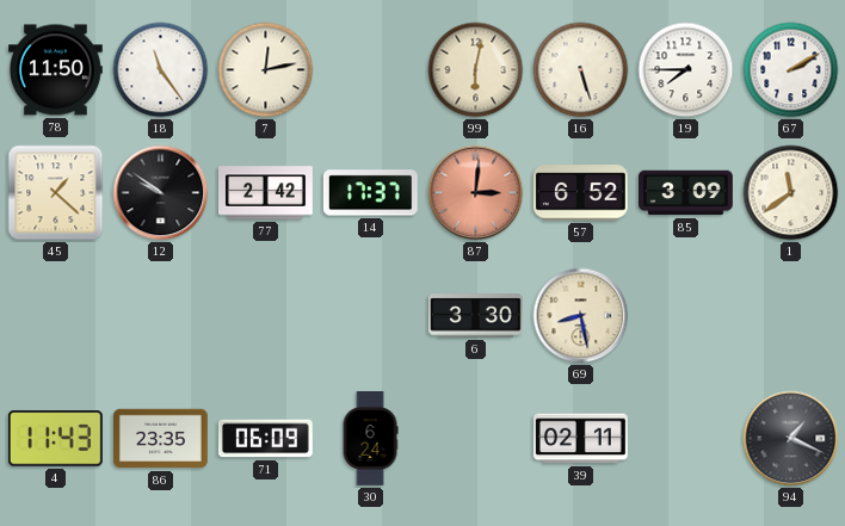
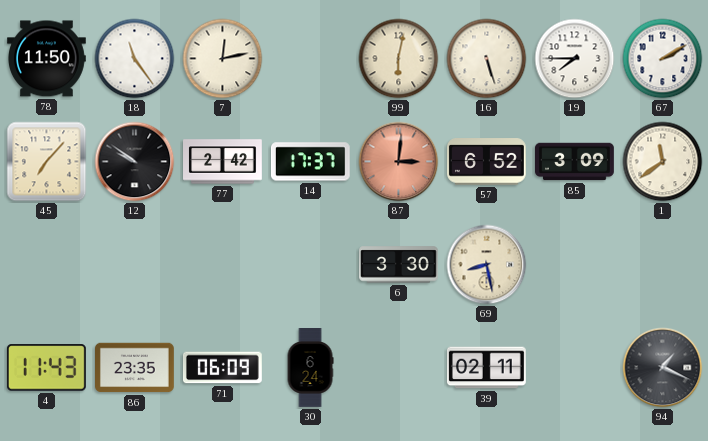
45: 1:22 -> 7:07 (47, 162)
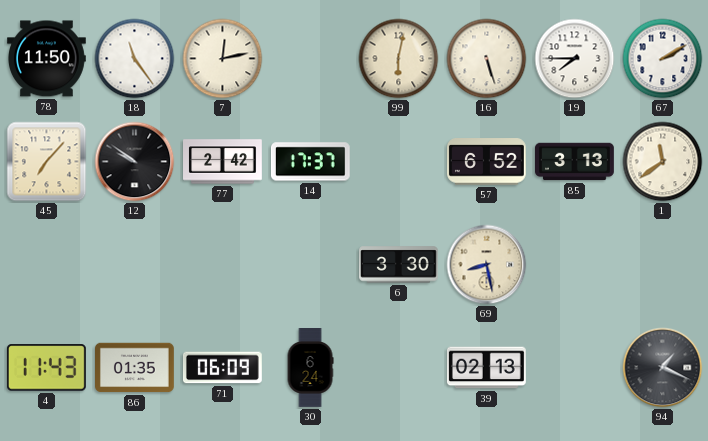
87: 3:01 -> none (399, 162)
85: 3:09 -> 3:13 (575, 162)
86: 23:35 -> 01:35 (135, 368)
39: 02:11 -> 02:13 (486, 368)
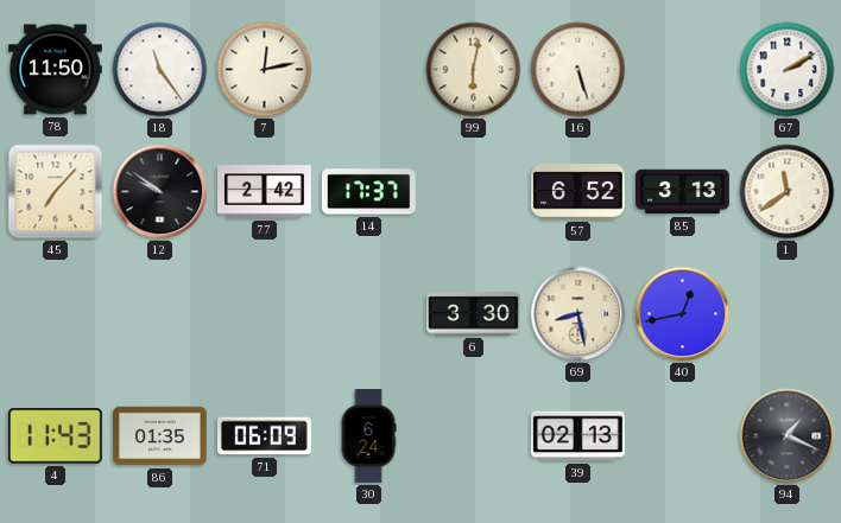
19: 7:45 -> none (575, 59)
40: none -> 12:43 (683, 314)
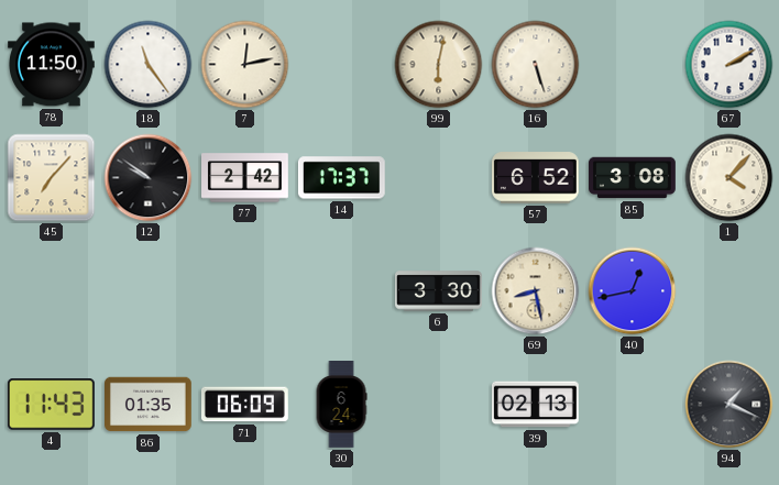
85: 3:13 -> 3:08 (633, 178)
1: 11:39 -> 4:07 (729, 178)
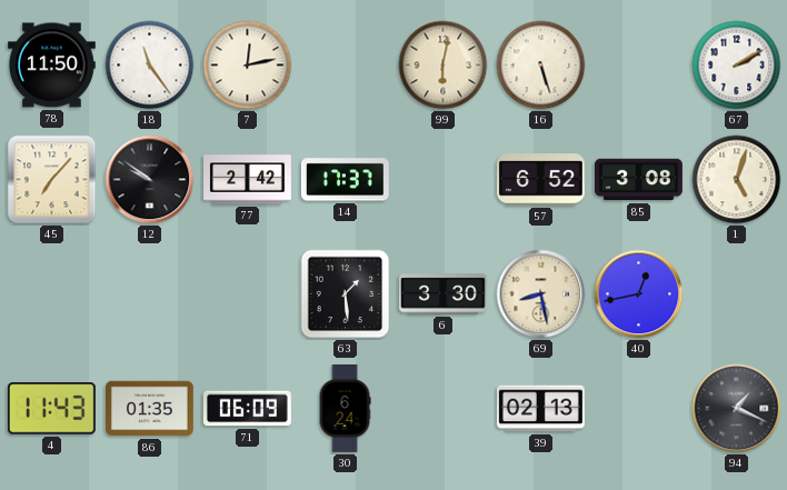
1: 4:07 -> 5:03 (737, 180)
63: none -> 1:29 (346, 294)
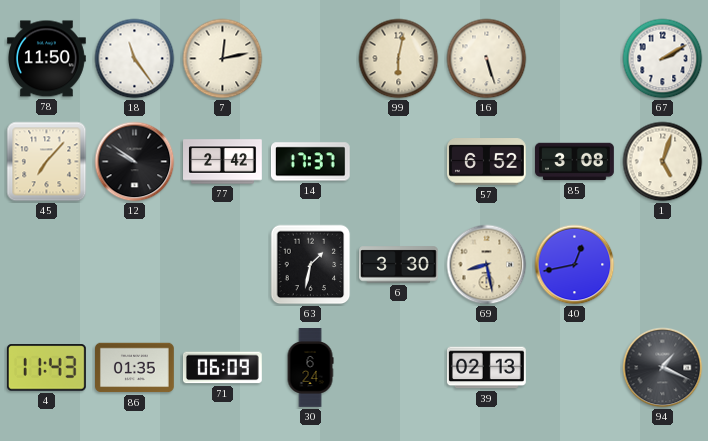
63: 1:29 -> 1:32 (311, 265)
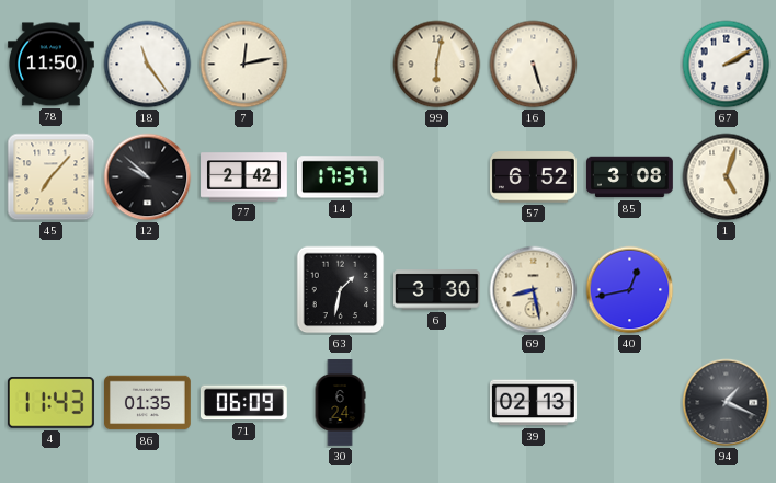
12: 9:51 -> 9:52 (148, 177)
